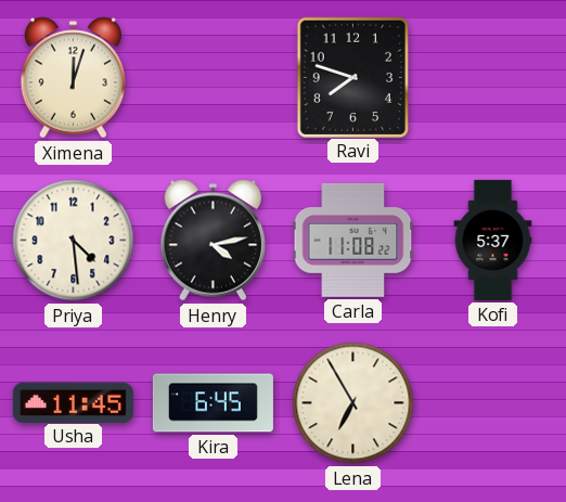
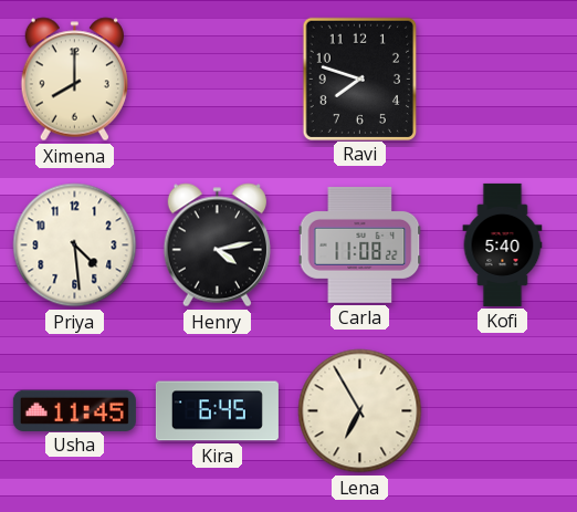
Ximena: 12:03 -> 8:00 (74, 80)
Kofi: 5:37 -> 5:40 (503, 244)
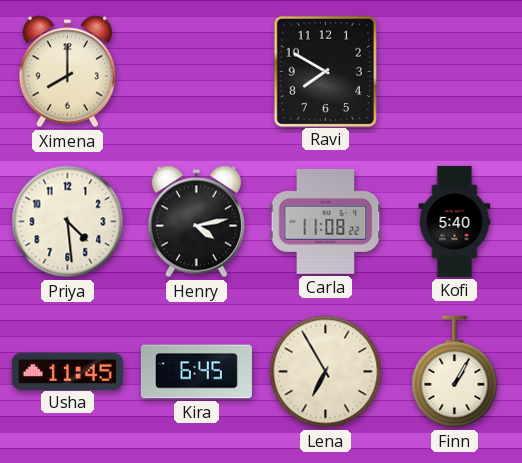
Ravi: 7:48 -> 7:50 (325, 71)
Finn: none -> 1:05 (455, 372)
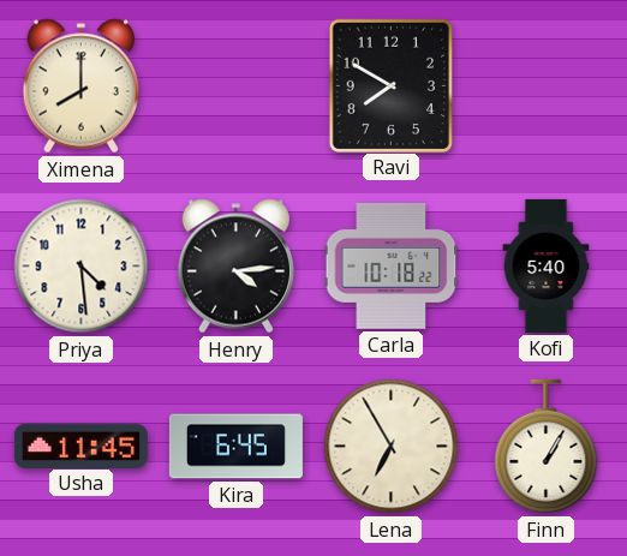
Henry: 4:13 -> 4:14 (235, 267)
Carla: 11:08 -> 10:18 (392, 265)
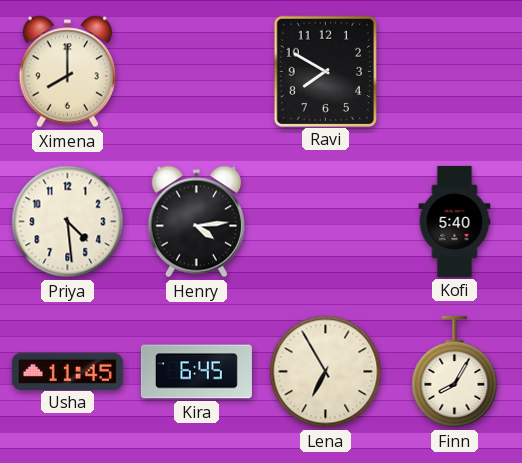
Carla: 10:18 -> none (392, 265)
Finn: 1:05 -> 8:05 (455, 372)
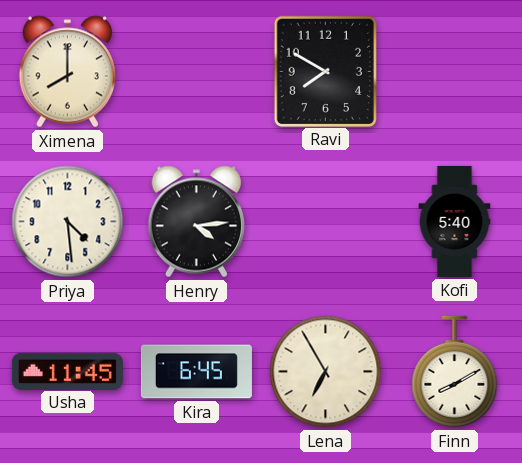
Finn: 8:05 -> 8:10 (455, 372)
